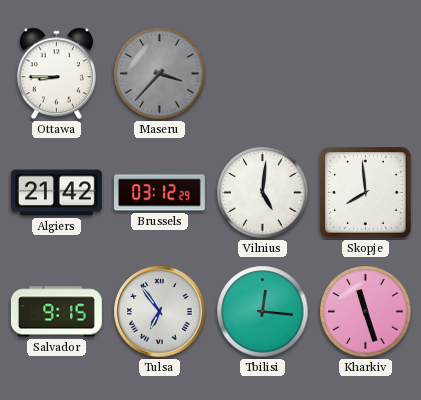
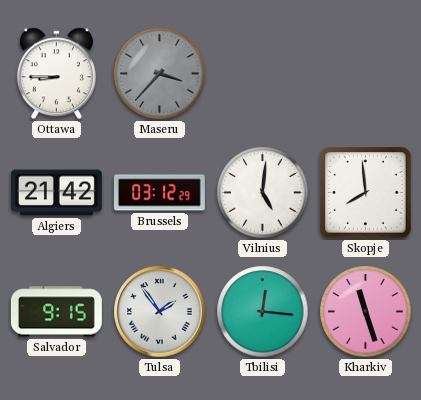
Tulsa: 6:54 -> 1:54 (160, 312)
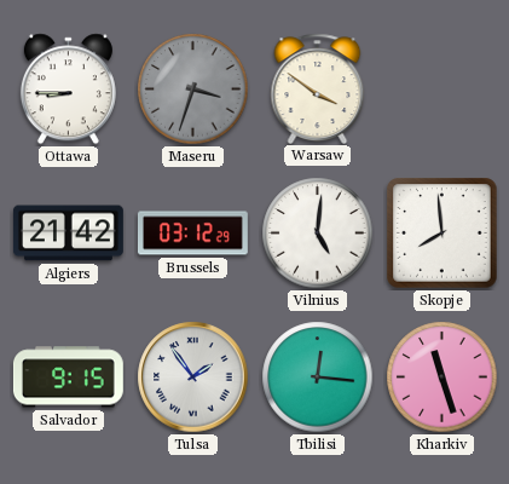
Maseru: 3:37 -> 3:33 (193, 90)
Warsaw: none -> 3:51 (318, 88)
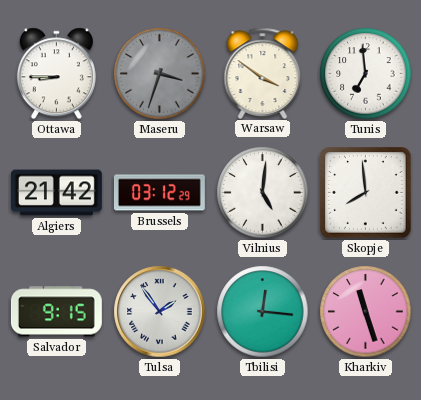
Tunis: none -> 6:59 (366, 74)
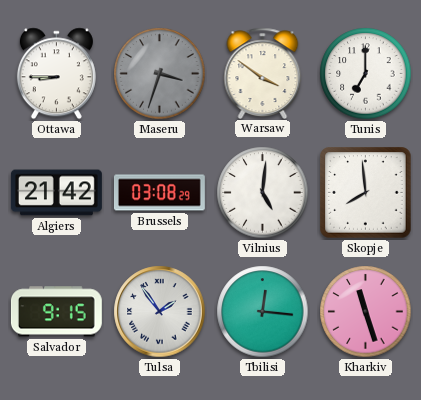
Tunis: 6:59 -> 7:00 (366, 74)
Brussels: 03:12 -> 03:08 (159, 193)
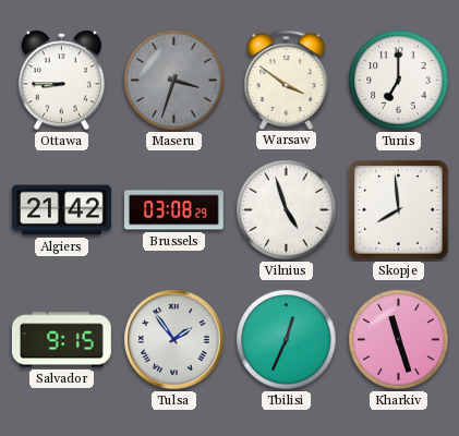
Vilnius: 5:01 -> 4:57 (287, 210)
Tbilisi: 12:16 -> 12:34 (287, 340)
